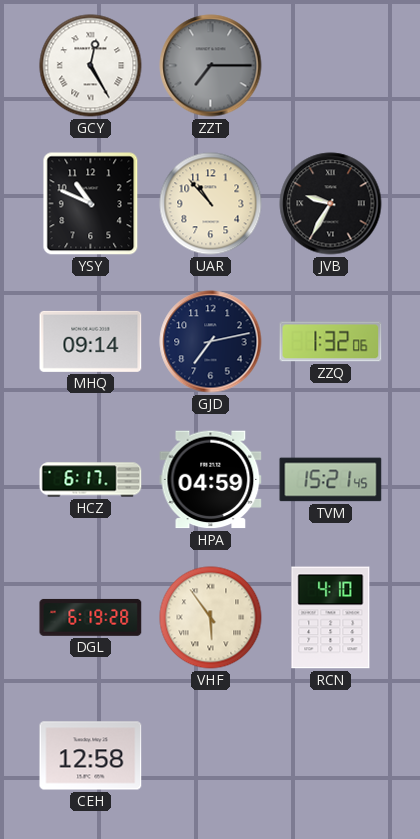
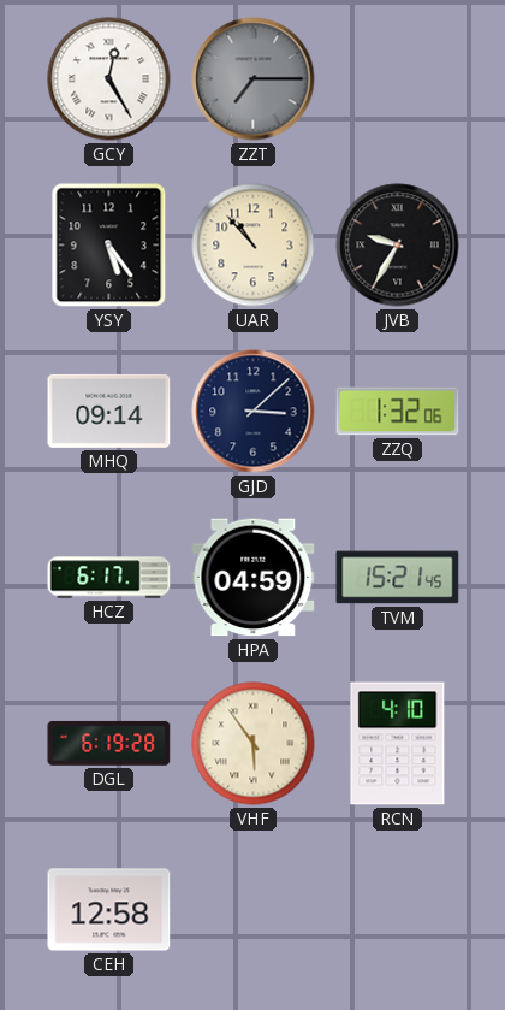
YSY: 10:49 -> 5:24 (109, 246)
GJD: 7:13 -> 3:08 (254, 412)
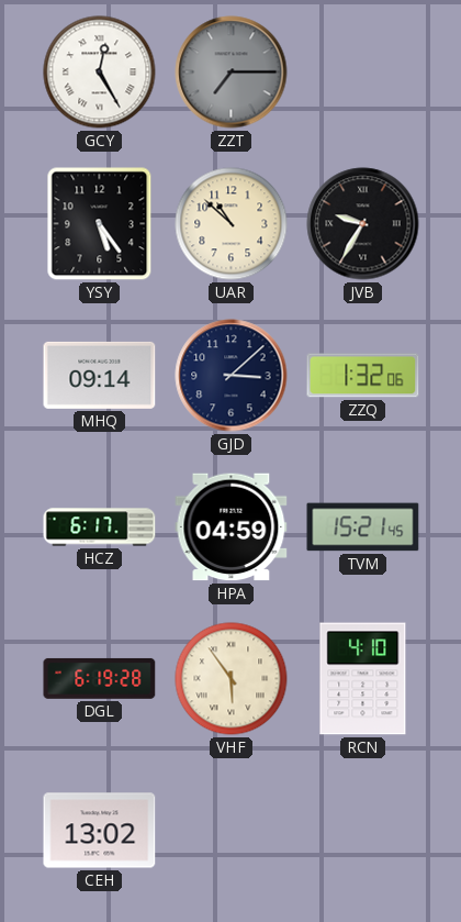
UAR: 10:53 -> 10:52 (232, 224)
CEH: 12:58 -> 13:02 (100, 831)
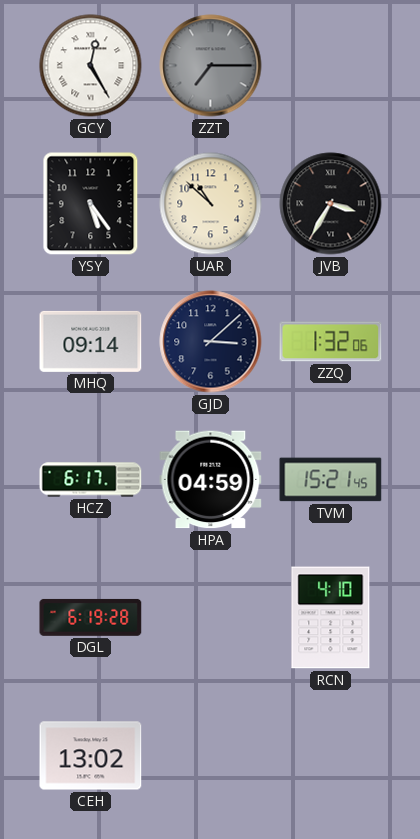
JVB: 9:35 -> 3:35 (331, 204)
VHF: 5:54 -> none (232, 679)
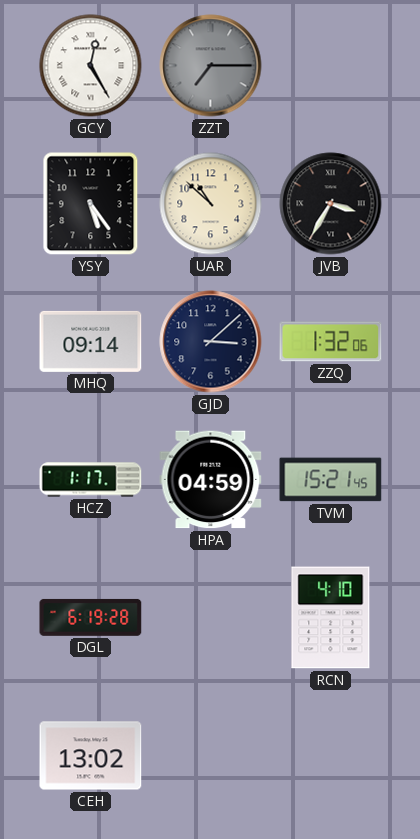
HCZ: 6:17 -> 1:17 (91, 480)
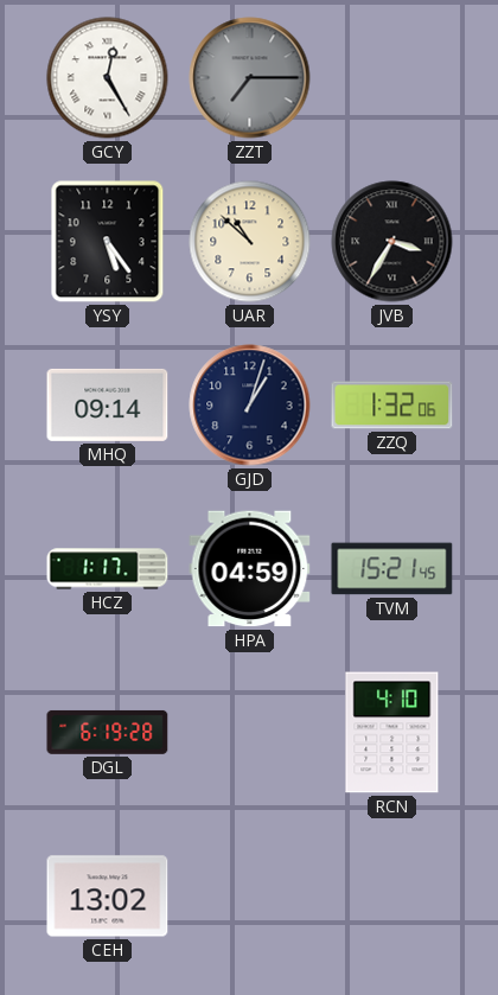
GJD: 3:08 -> 1:03 (250, 406)
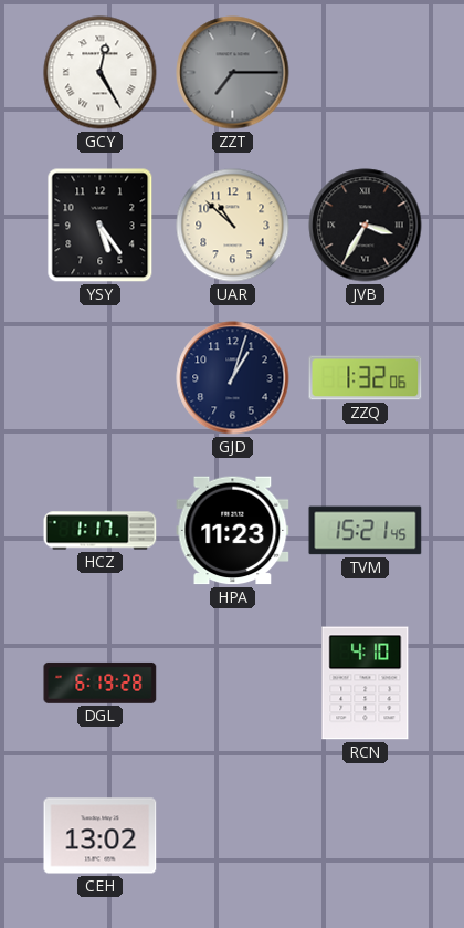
MHQ: 09:14 -> none (108, 404)
HPA: 04:59 -> 11:23 (233, 531)
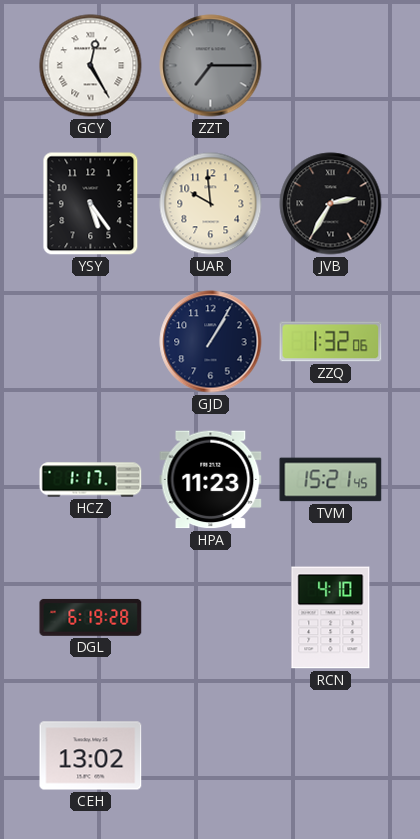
UAR: 10:52 -> 9:59 (211, 204)
JVB: 3:35 -> 2:35 (331, 204)
GJD: 1:03 -> 1:05 (211, 342)
